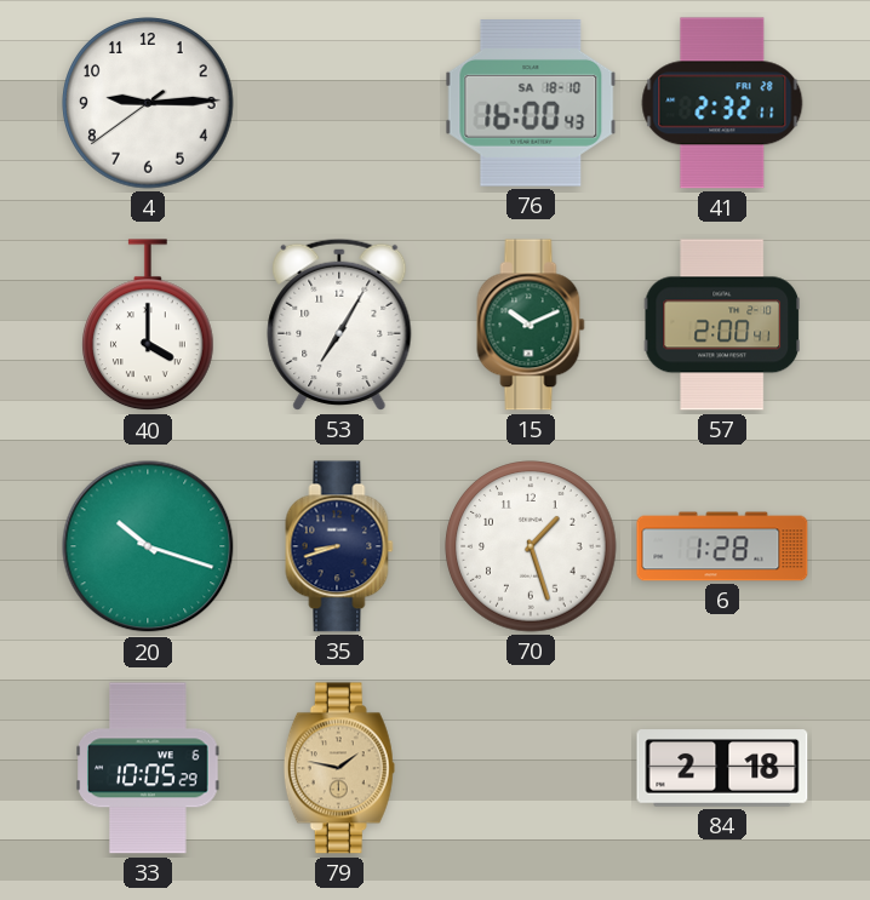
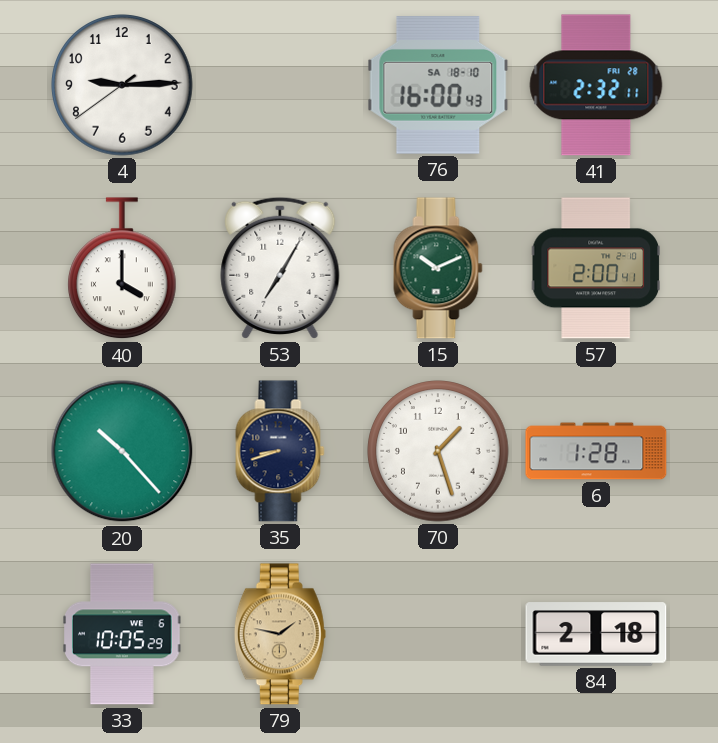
20: 10:18 -> 10:23 (122, 451)
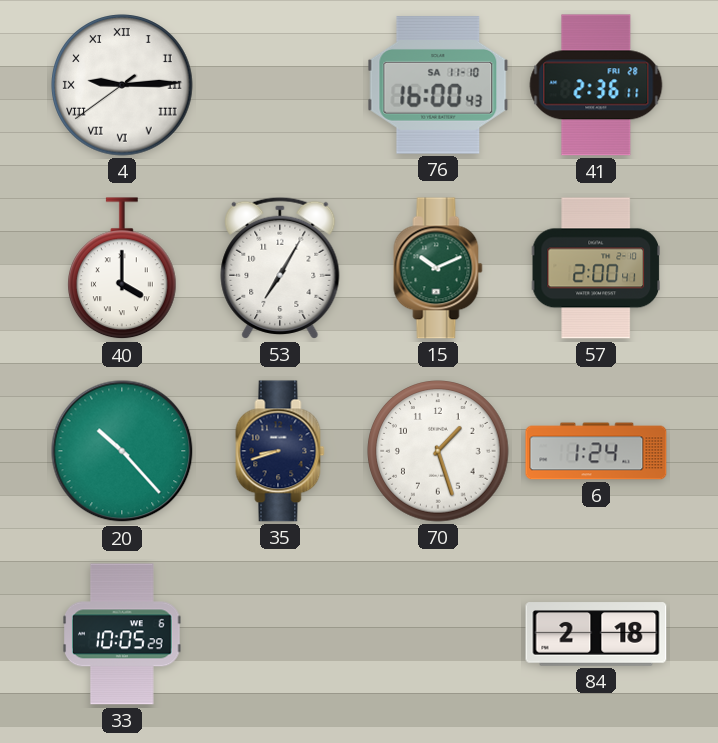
4 numerals: Arabic -> Roman (122, 85)
76 date: SA 18-10 -> SA 11-10 (438, 85)
41: 2:32 -> 2:36 (596, 85)
6: 1:28 -> 1:24 (596, 451)
79: 1:47 -> none (280, 634)
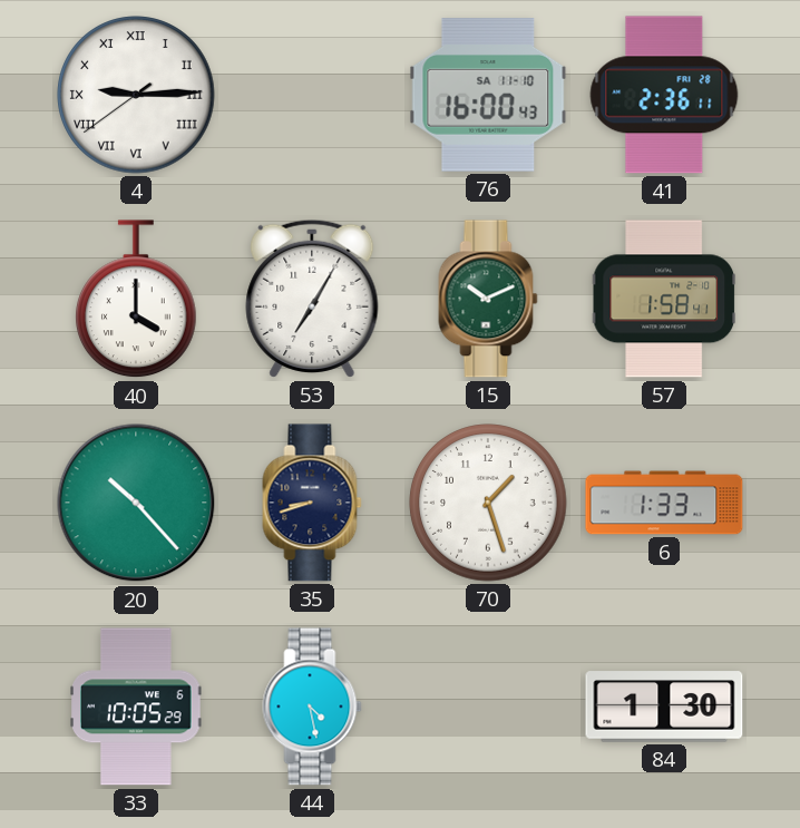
57: 2:00 -> 1:58 (663, 299)
6: 1:24 -> 1:33 (664, 503)
44: none -> 4:28 (312, 707)
84: 2:18 -> 1:30 (664, 707)
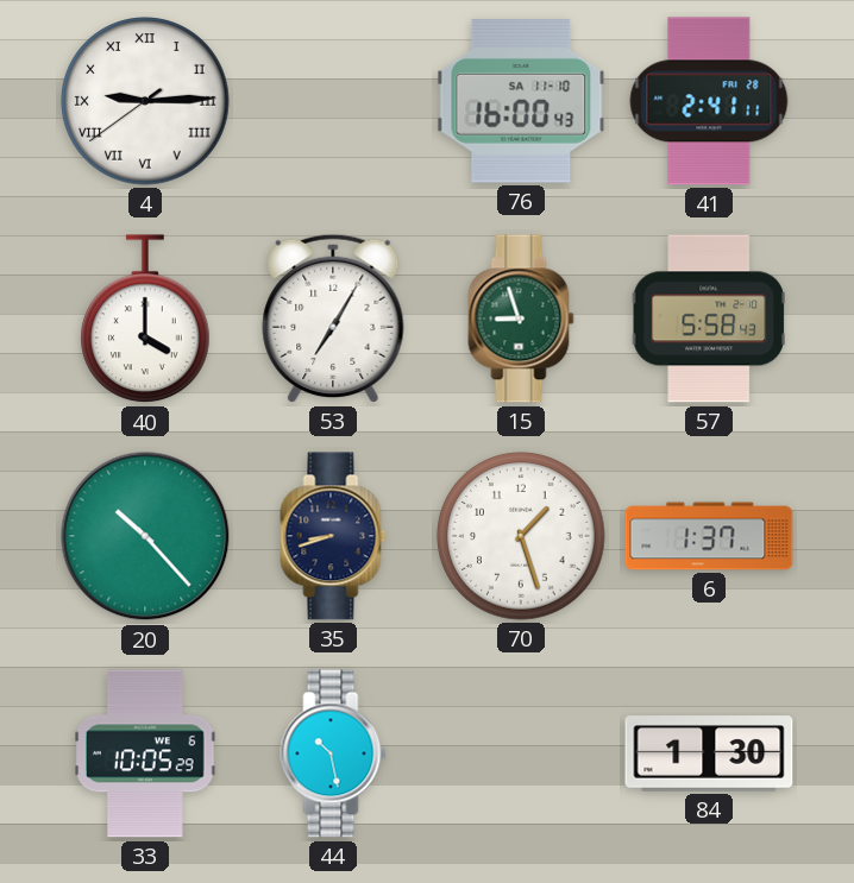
41: 2:36 -> 2:41 (709, 101)
15: 10:11 -> 8:57 (521, 318)
57: 1:58 -> 5:58 (708, 318)
6: 1:33 -> 1:37 (709, 536)
44: 4:28 -> 10:28 (333, 753)
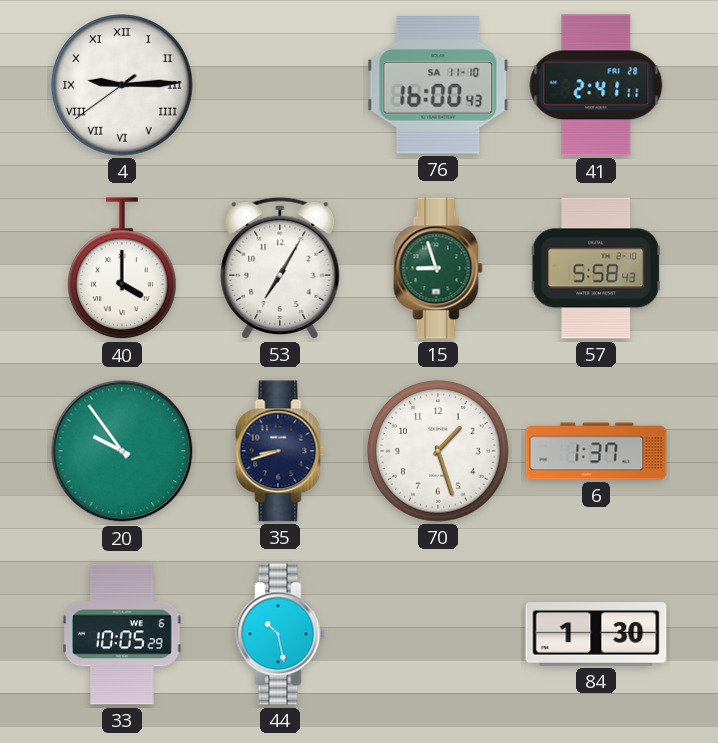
20: 10:23 -> 9:54 (122, 451)
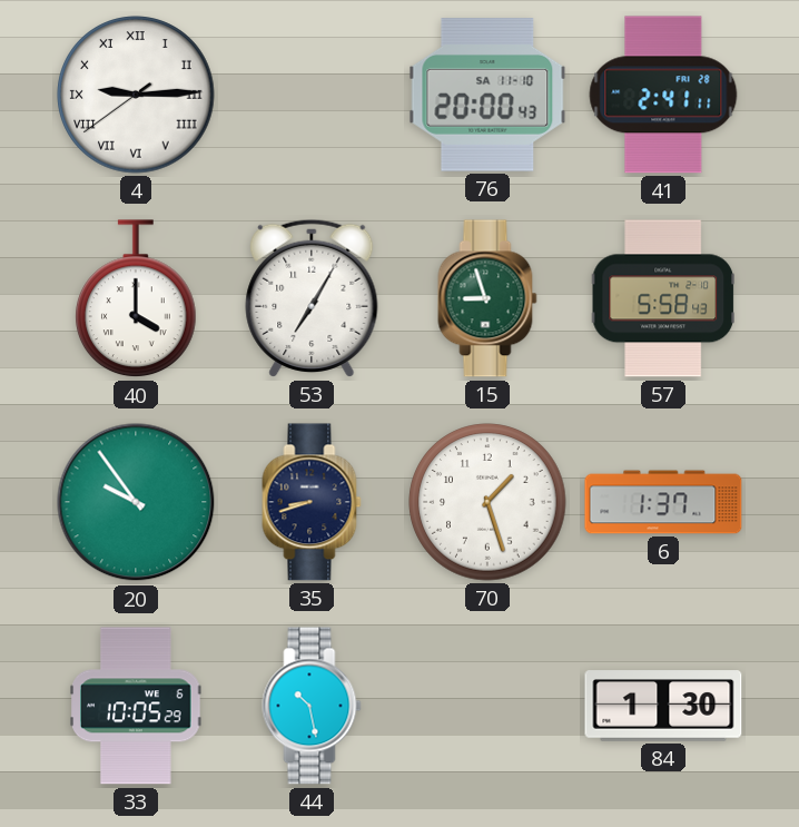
76: 16:00 -> 20:00 (487, 95)
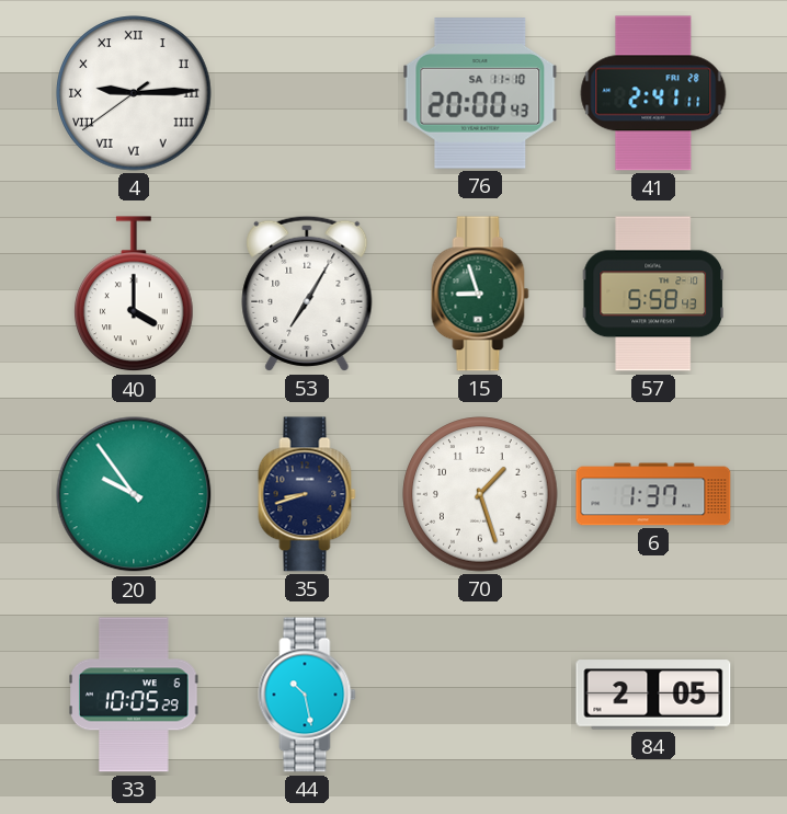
84: 1:30 -> 2:05 (653, 695)
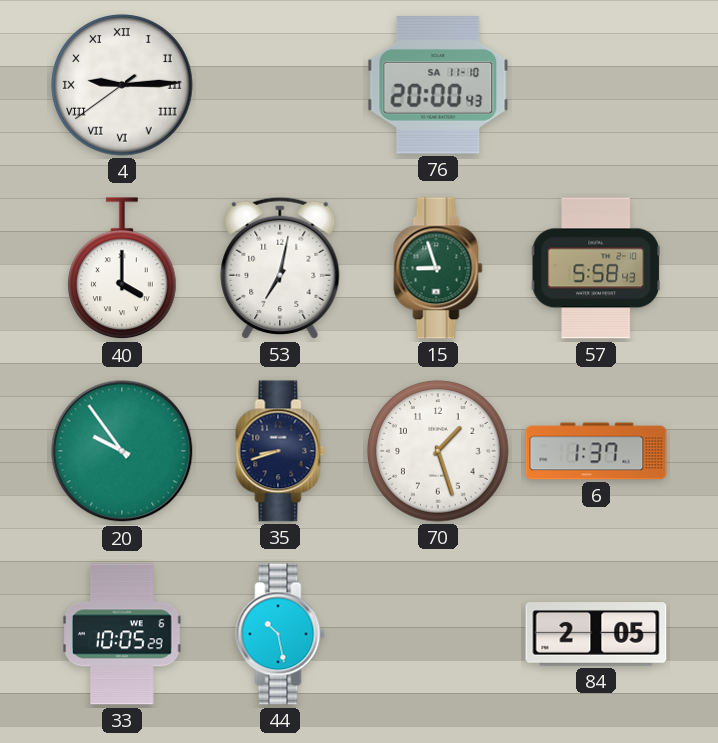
41: 2:41 -> none (653, 93)
53: 7:05 -> 7:02 (280, 268)
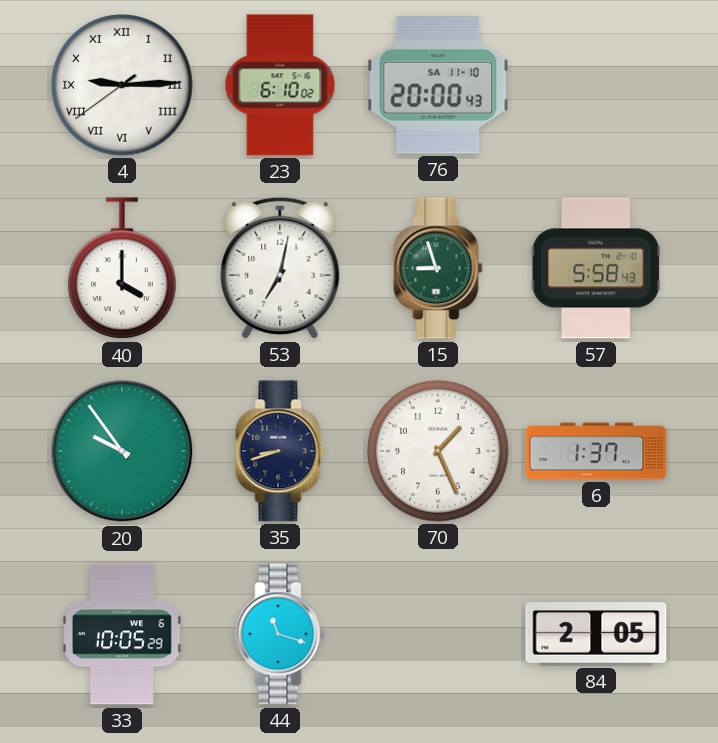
23: none -> 6:10 (280, 85)
70: 1:27 -> 1:26 (438, 451)
44: 10:28 -> 11:18 (280, 634)
